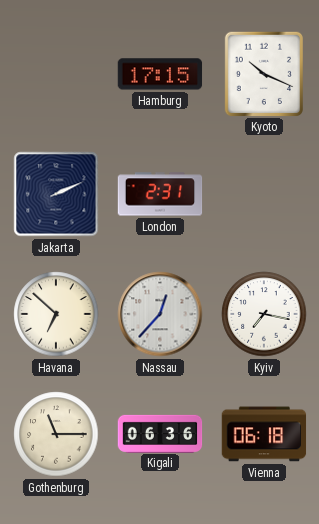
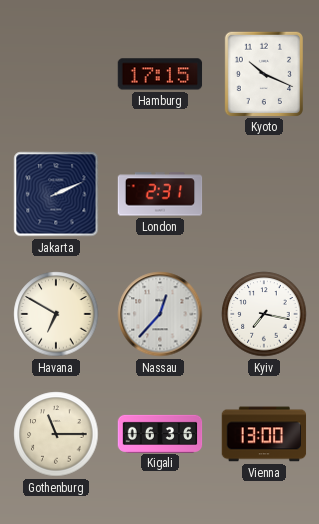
Havana: 6:52 -> 6:50 (56, 314)
Vienna: 06:18 -> 13:00 (264, 434)
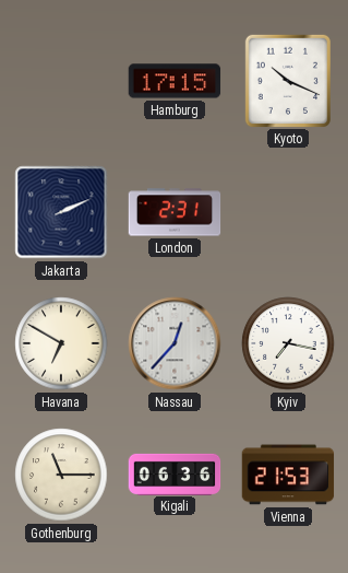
Vienna: 13:00 -> 21:53 (288, 475)
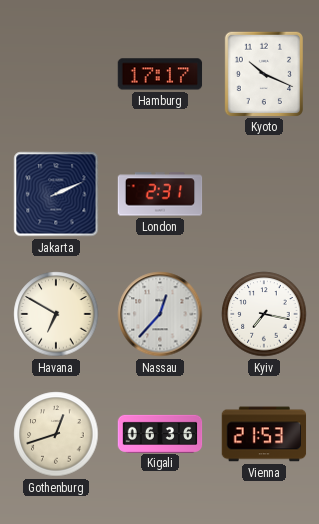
Hamburg: 17:15 -> 17:17 (160, 74)
Gothenburg: 11:15 -> 12:42 (56, 434)
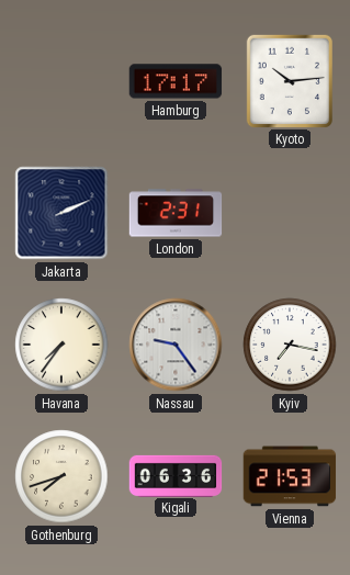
Kyoto: 10:19 -> 10:14 (289, 80)
Havana: 6:50 -> 7:36 (61, 345)
Nassau: 12:37 -> 9:24 (176, 345)
Gothenburg: 12:42 -> 7:42 (61, 476)
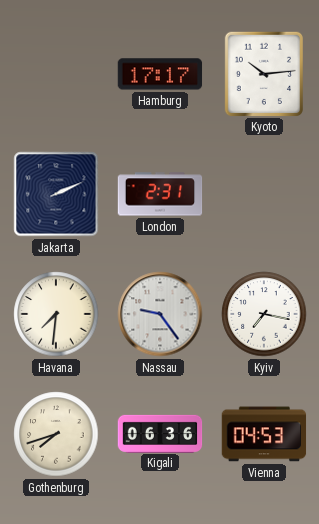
Havana: 7:36 -> 7:31 (56, 314)
Vienna: 21:53 -> 04:53 (264, 434)
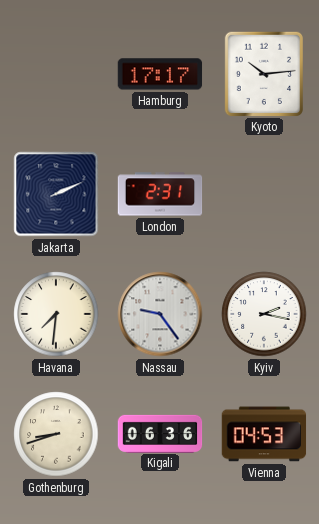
Kyiv: 7:17 -> 2:17 (264, 314)
Gothenburg: 7:42 -> 8:42 (56, 434)
